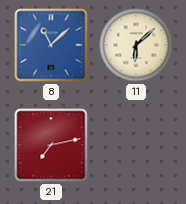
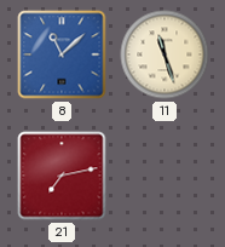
11: 6:08 -> 11:27 (165, 54)
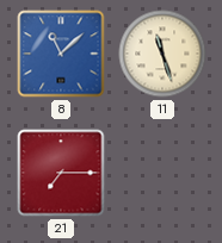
21: 7:13 -> 7:15 (61, 173)
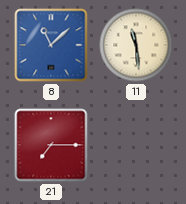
11: 11:27 -> 11:29 (136, 45)
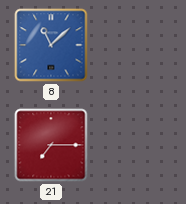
11: 11:29 -> none (136, 45)
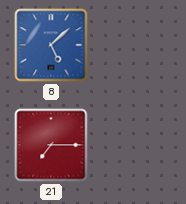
8: 11:08 -> 5:08 (51, 45)
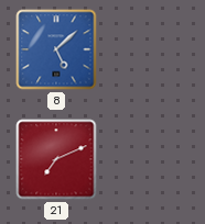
21: 7:15 -> 7:11 (56, 159)
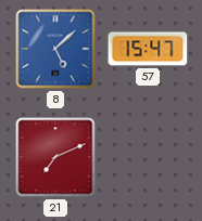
57: none -> 15:47 (148, 49)
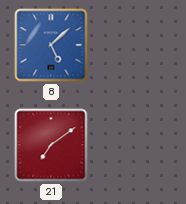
57: 15:47 -> none (148, 49)
21: 7:11 -> 7:09 (51, 145)
